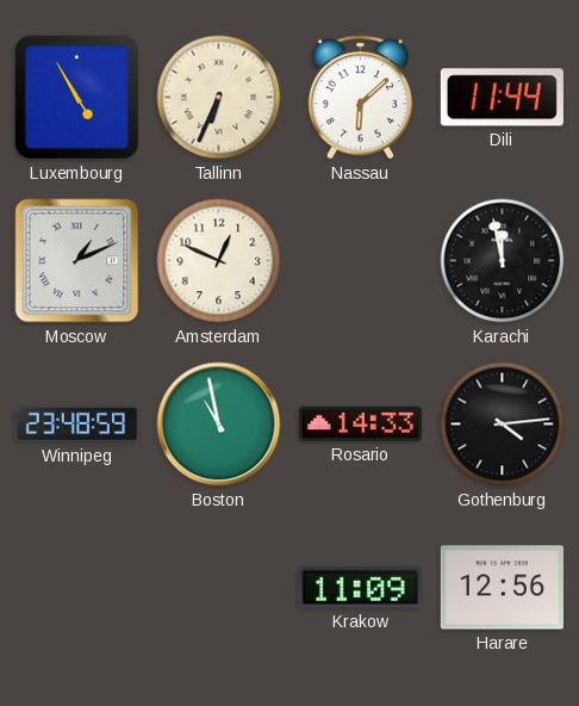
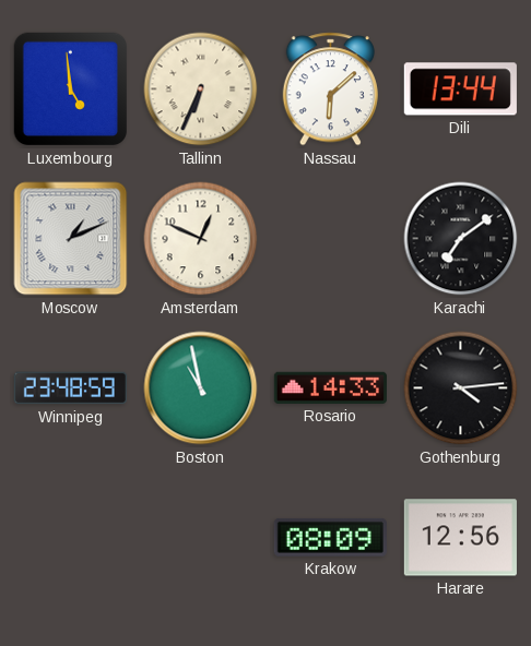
Luxembourg: 4:55 -> 4:59 (71, 89)
Dili: 11:44 -> 13:44 (460, 89)
Karachi: 11:58 -> 7:09 (461, 239)
Krakow: 11:09 -> 08:09 (330, 537)
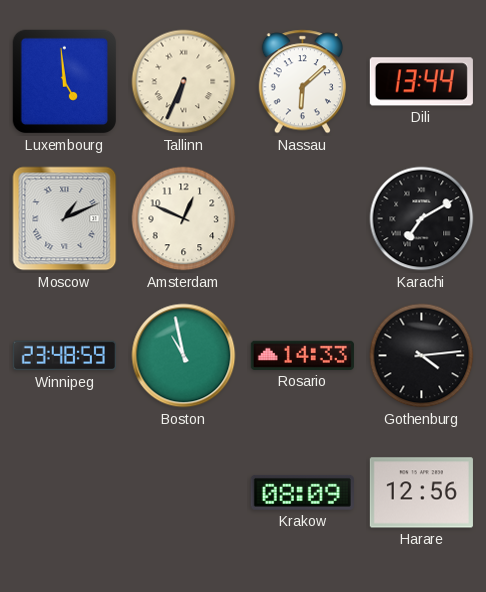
Karachi: 7:09 -> 7:10 (422, 219)
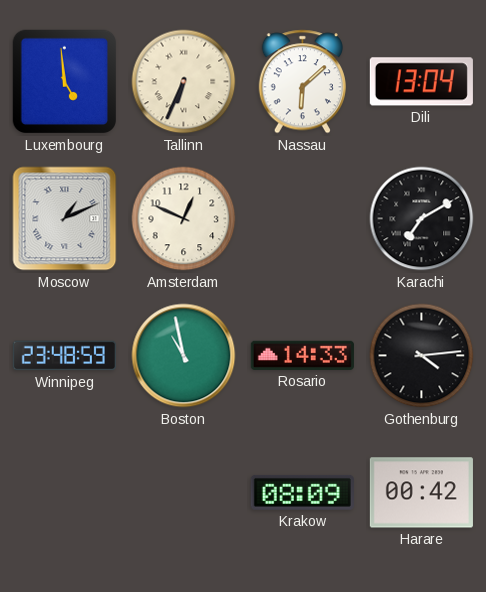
Dili: 13:44 -> 13:04 (421, 82)
Harare: 12:56 -> 00:42 (421, 493)
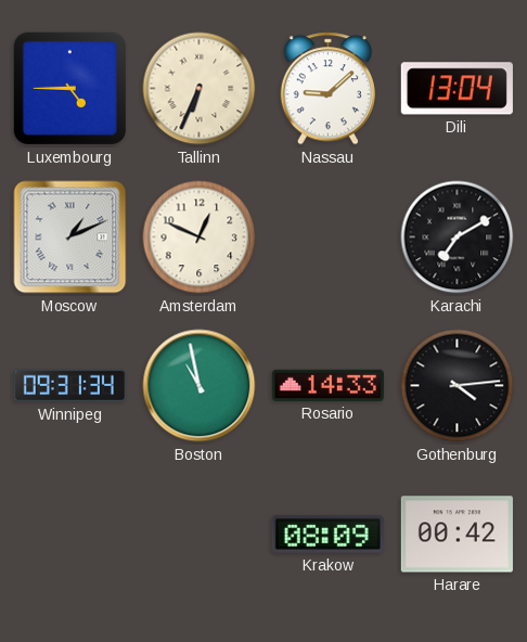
Luxembourg: 4:59 -> 4:45 (70, 89)
Nassau: 6:08 -> 9:08 (327, 89)
Winnipeg: 23:48 -> 09:31 (69, 386)
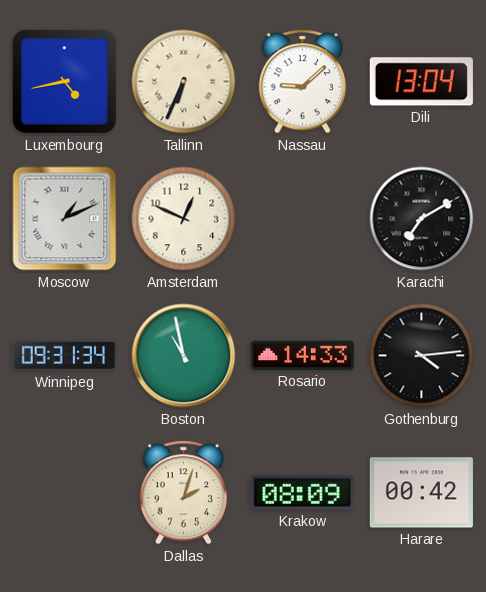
Luxembourg: 4:45 -> 4:43 (65, 82)
Dallas: none -> 2:03 (183, 493)
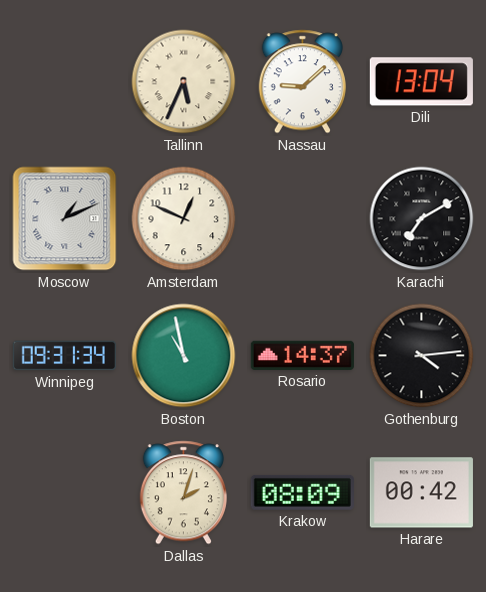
Luxembourg: 4:43 -> none (65, 82)
Tallinn: 6:34 -> 5:34 (184, 82)
Rosario: 14:33 -> 14:37 (302, 355)
